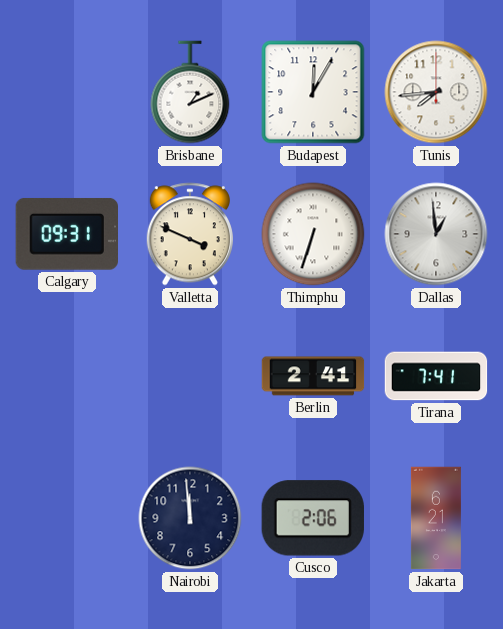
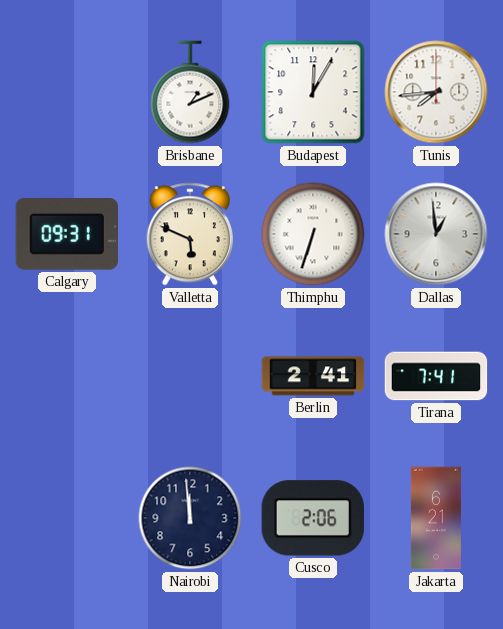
Valletta: 3:49 -> 5:49 (189, 234)
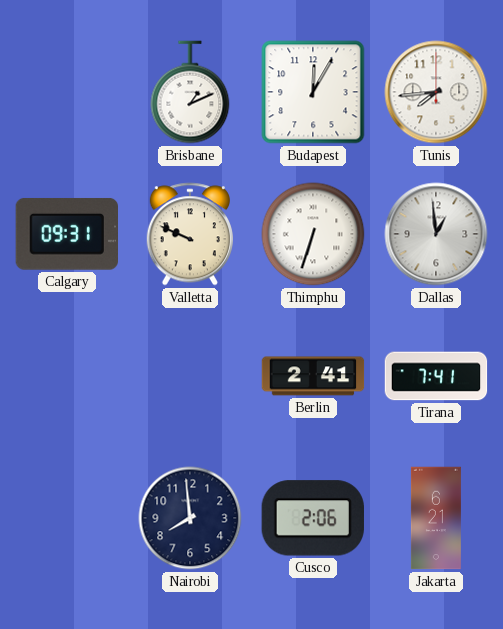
Valletta: 5:49 -> 9:49 (189, 234)
Nairobi: 11:59 -> 7:59 (190, 518)
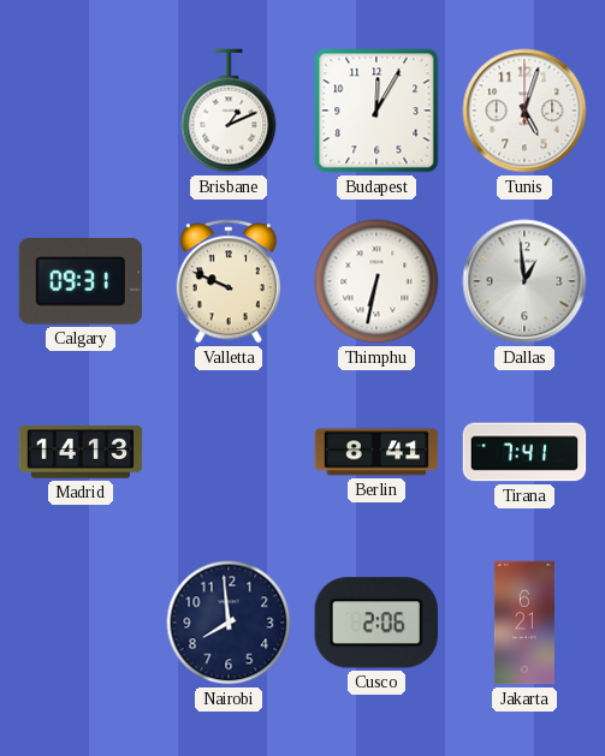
Tunis: 7:44 -> 5:03 (524, 111)
Thimphu: 6:33 -> 6:32 (376, 281)
Madrid: none -> 14:13 (81, 452)
Berlin: 2:41 -> 8:41 (376, 452)
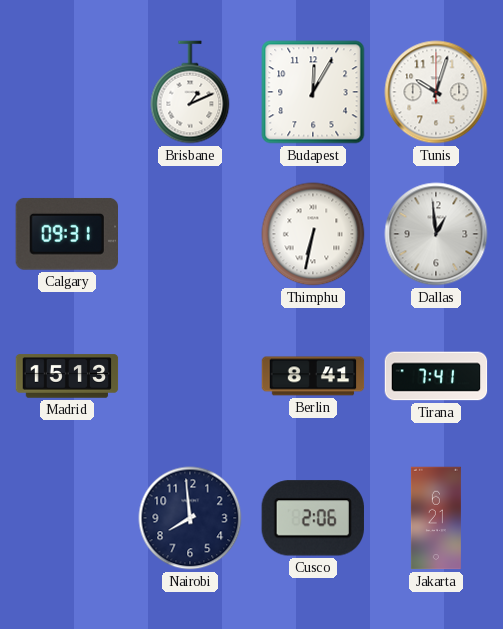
Tunis: 5:03 -> 10:03 (436, 92)
Valletta: 9:49 -> none (227, 281)
Madrid: 14:13 -> 15:13 (67, 376)
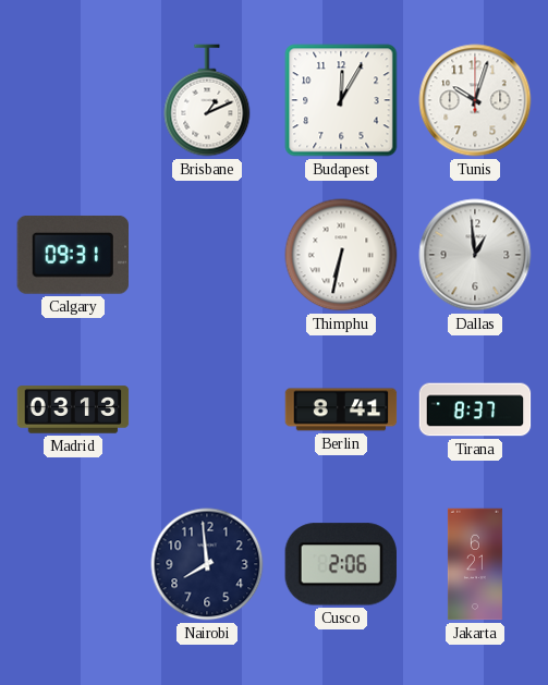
Madrid: 15:13 -> 03:13 (73, 409)
Tirana: 7:41 -> 8:37 (475, 409)
